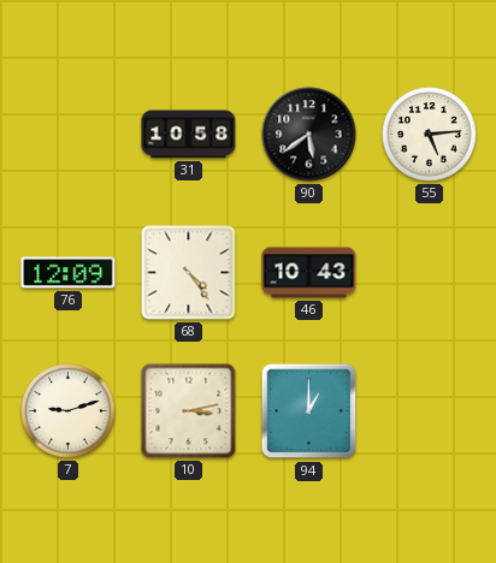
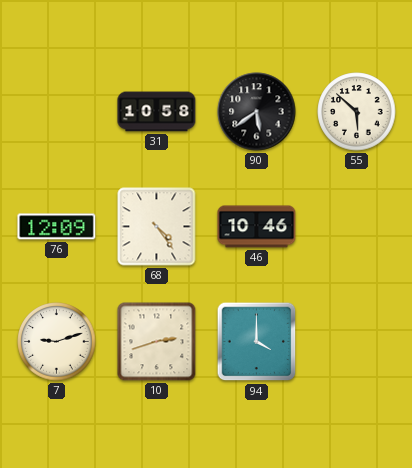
55: 5:14 -> 5:52 (357, 112)
46: 10:43 -> 10:46 (257, 227)
10: 3:13 -> 2:42 (157, 342)
94: 1:00 -> 4:00 (257, 342)
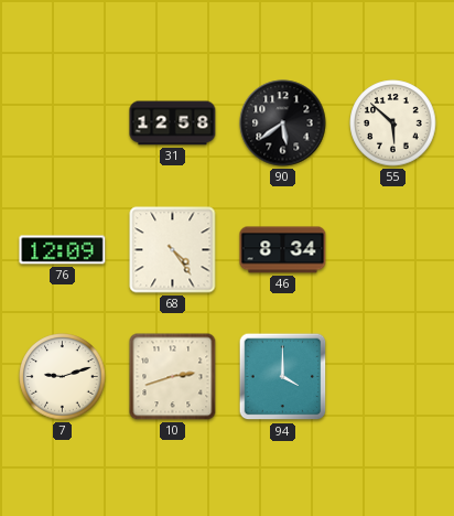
31: 10:58 -> 12:58 (173, 123)
46: 10:46 -> 8:34 (283, 250)
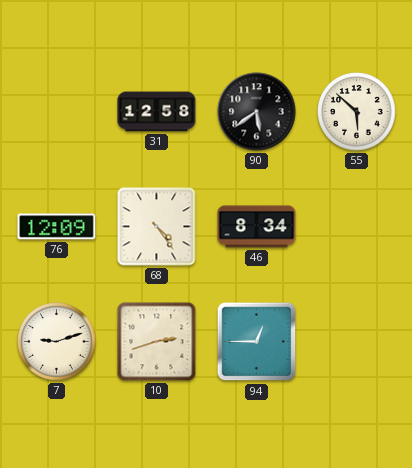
94: 4:00 -> 12:45 (257, 342)
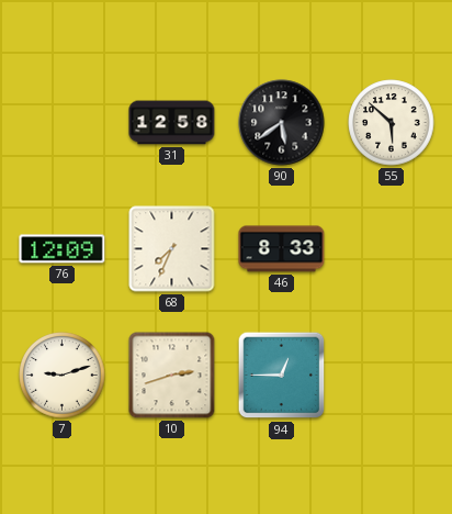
68: 4:24 -> 7:34 (172, 249)
46: 8:34 -> 8:33 (282, 249)
